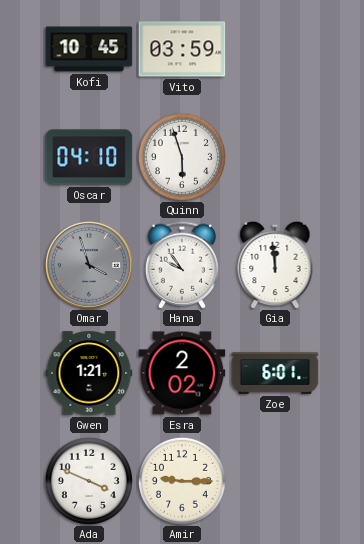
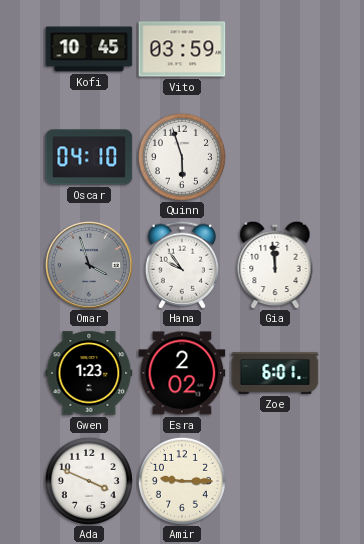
Gwen: 1:21 -> 1:23 (89, 373)
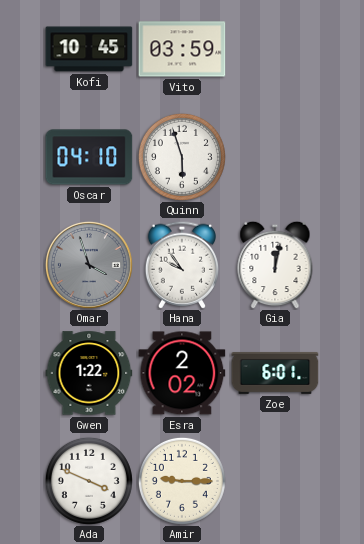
Gia: 11:59 -> 12:02 (275, 265)
Gwen: 1:23 -> 1:22 (89, 373)
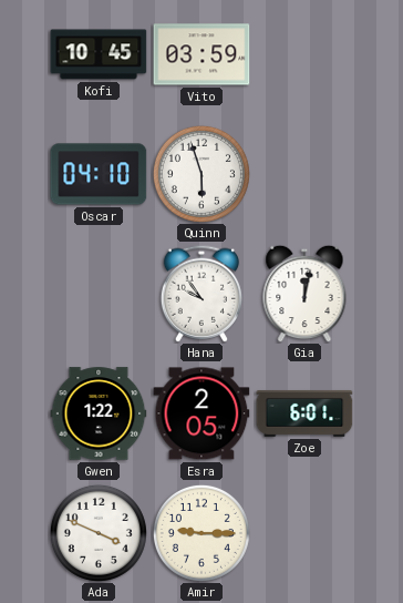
Omar: 3:57 -> none (89, 265)
Esra: 2:02 -> 2:05 (201, 413)
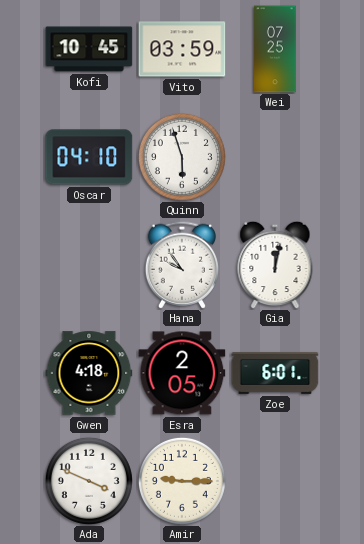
Wei: none -> 07:25 (275, 49)
Gwen: 1:22 -> 4:18 (89, 373)
